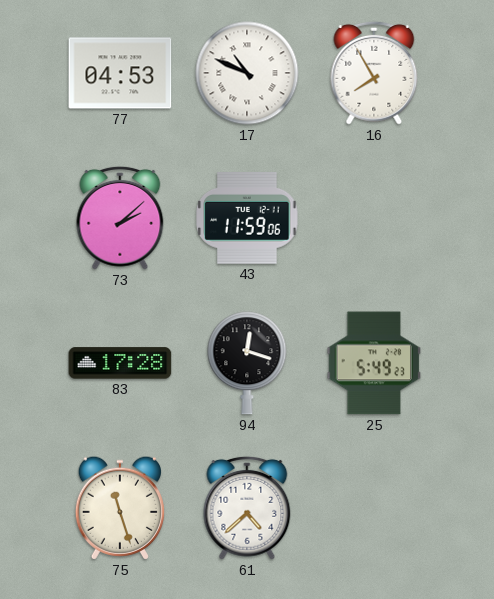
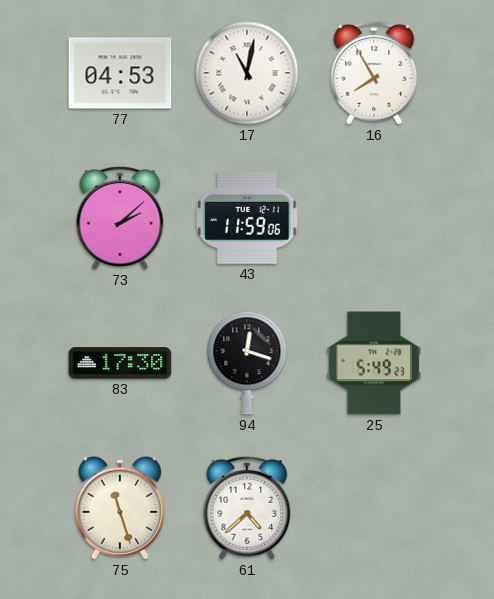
17: 10:49 -> 11:02 (247, 73)
83: 17:28 -> 17:30 (120, 363)
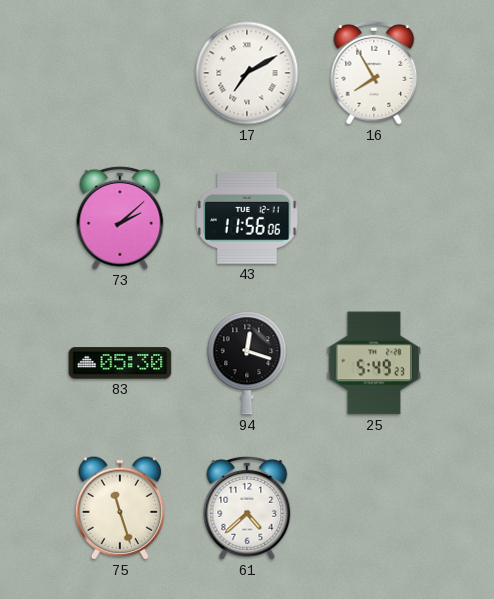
77: 04:53 -> none (120, 73)
17: 11:02 -> 7:10 (247, 73)
43: 11:59 -> 11:56 (247, 218)
83: 17:30 -> 05:30 (120, 363)
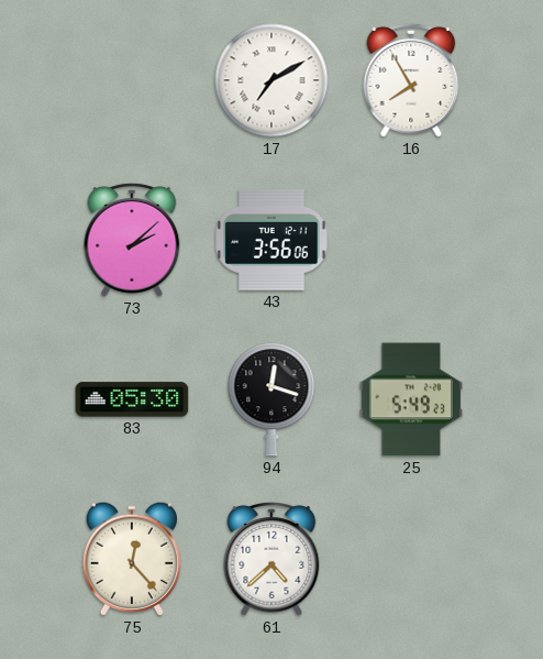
43: 11:56 -> 3:56 (271, 240)
75: 11:27 -> 12:23 (131, 559)
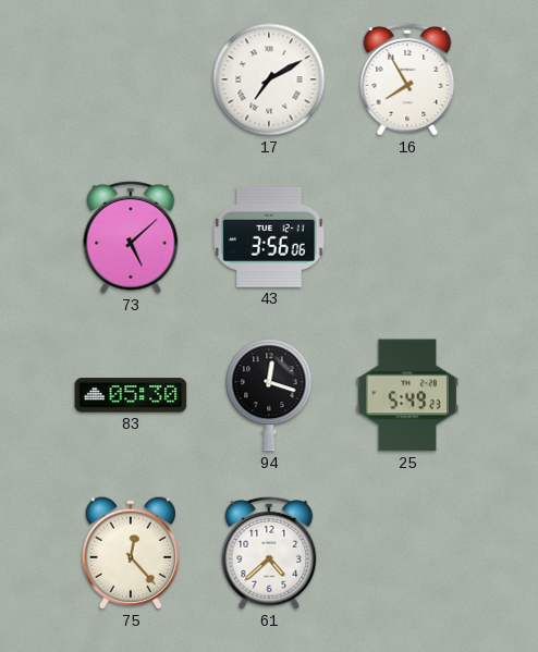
73: 2:08 -> 5:08 (131, 237)
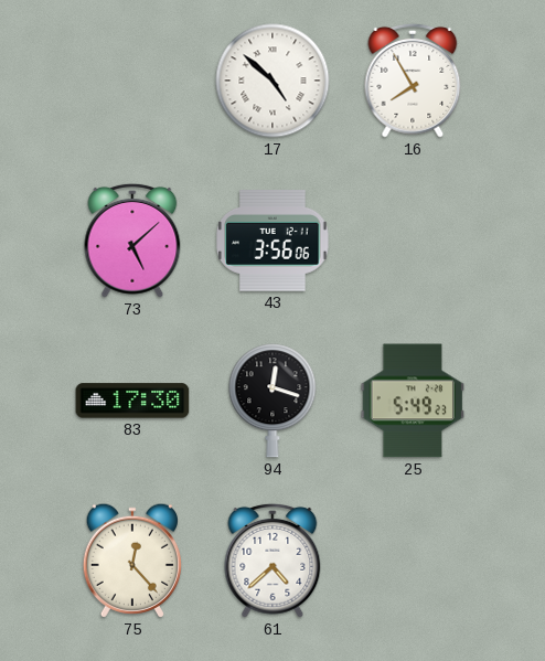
17: 7:10 -> 4:52 (272, 81)
83: 05:30 -> 17:30 (132, 401)
